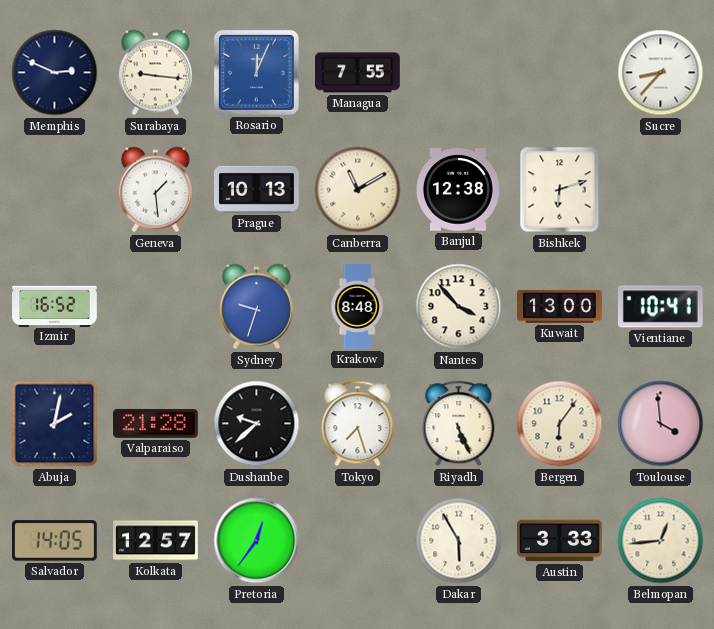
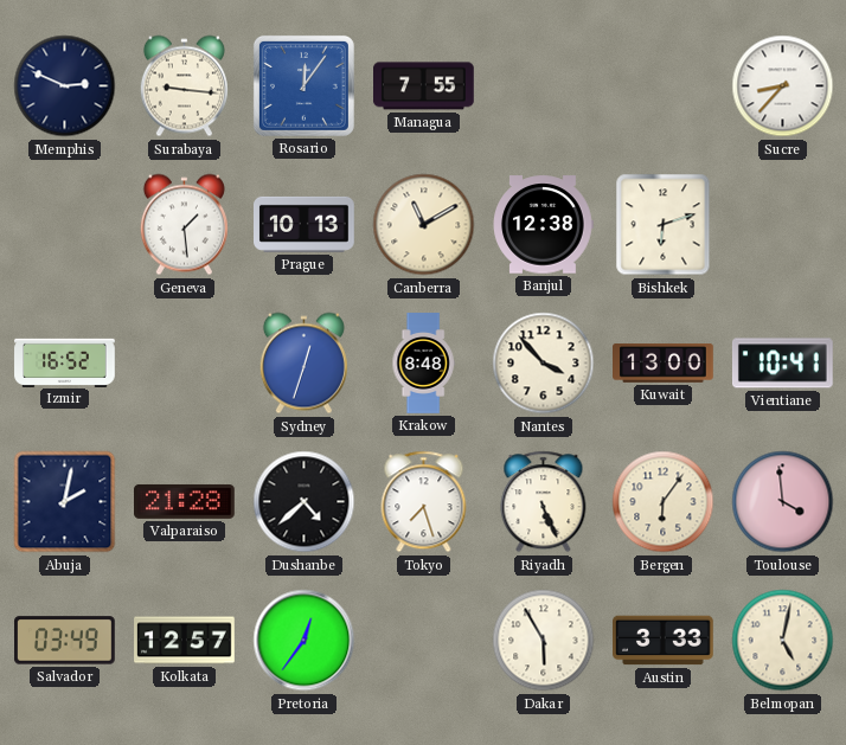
Rosario: 12:04 -> 12:06 (303, 85)
Sydney: 9:33 -> 12:33 (303, 364)
Dushanbe: 9:38 -> 4:38 (305, 502)
Salvador: 14:05 -> 03:49 (65, 641)
Belmopan: 12:44 -> 5:02 (783, 641)
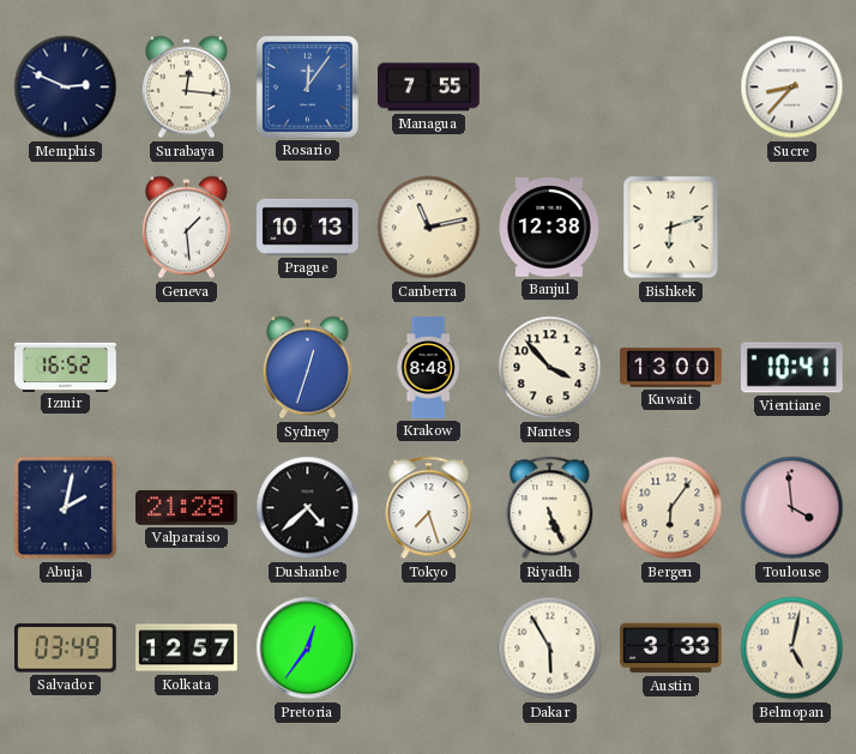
Surabaya: 9:16 -> 12:16 (186, 88)
Canberra: 11:10 -> 11:13 (429, 228)
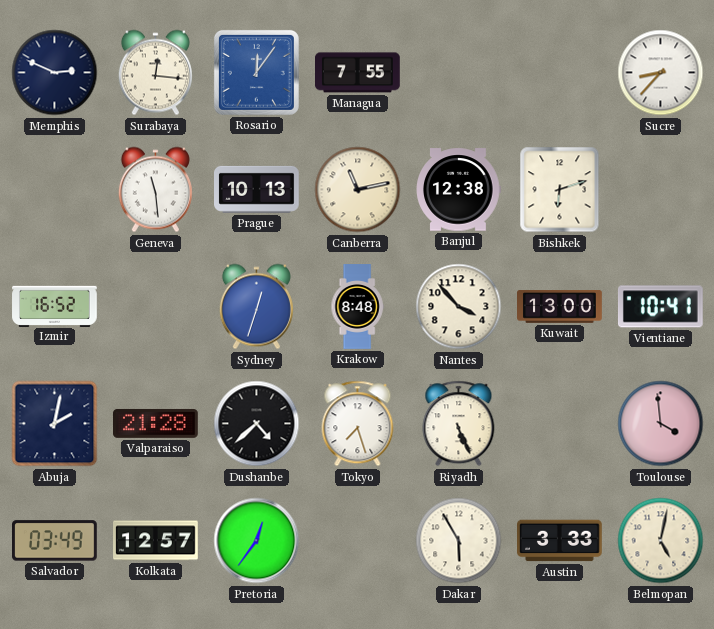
Geneva: 1:29 -> 11:29 (155, 190)
Bergen: 6:06 -> none (671, 508)
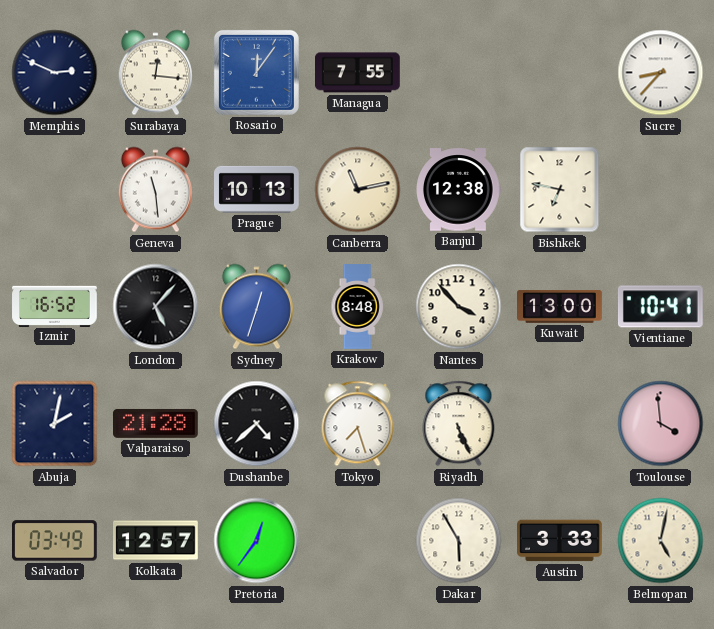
Bishkek: 6:12 -> 6:47 (560, 190)
London: none -> 5:07 (156, 307)
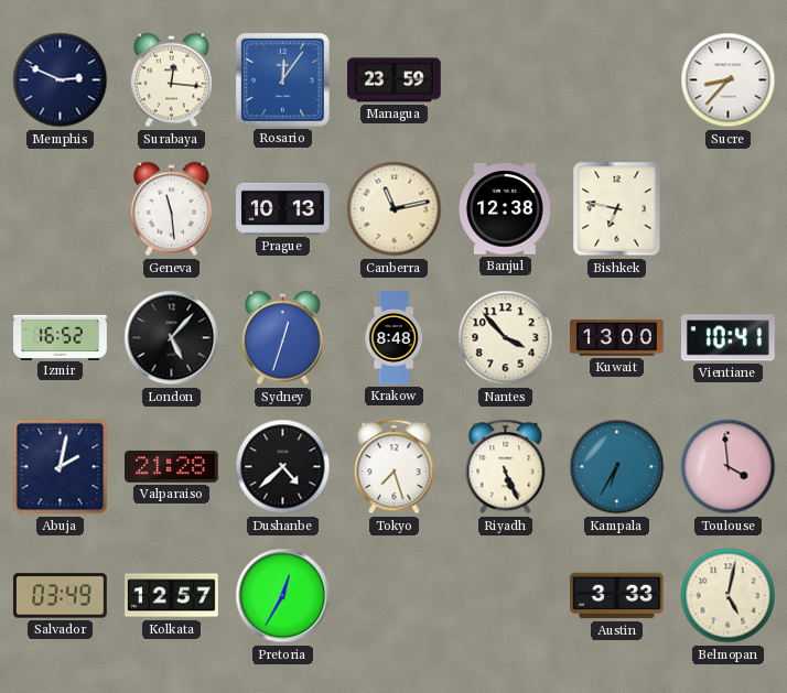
Managua: 7:55 -> 23:59 (395, 80)
Kampala: none -> 6:35 (617, 467)
Pretoria: 12:36 -> 12:35 (283, 596)
Dakar: 5:55 -> none (459, 541)
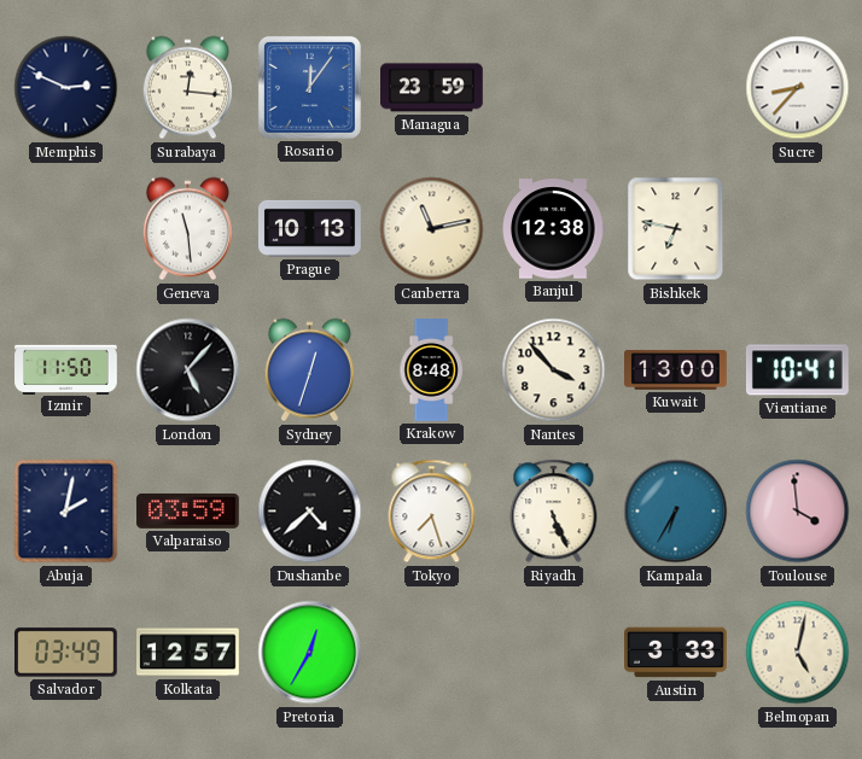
Izmir: 16:52 -> 11:50 (66, 369)
Valparaiso: 21:28 -> 03:59 (188, 510)
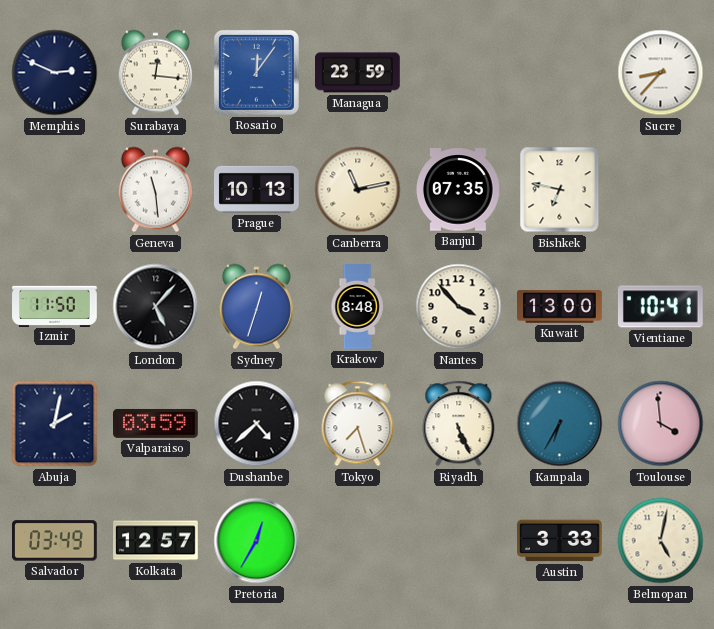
Banjul: 12:38 -> 07:35 (458, 190)
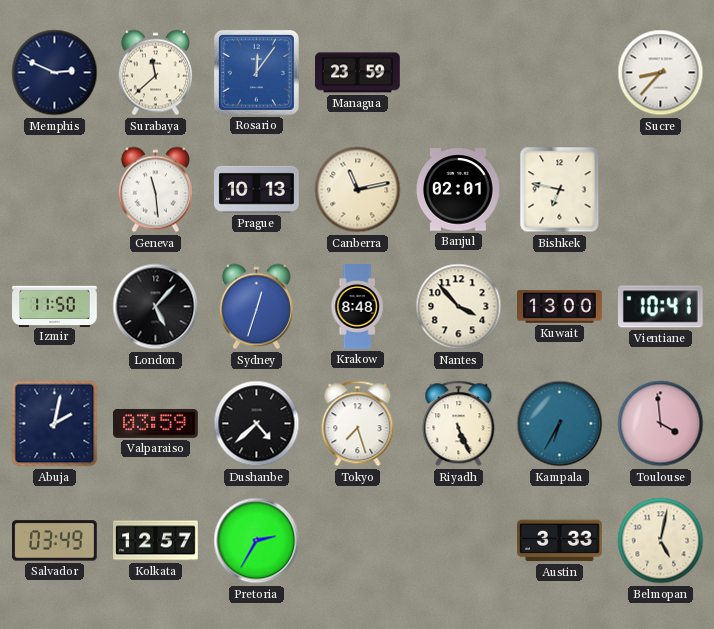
Surabaya: 12:16 -> 11:38 (155, 73)
Banjul: 07:35 -> 02:01 (458, 190)
Pretoria: 12:35 -> 2:35 (257, 541)
